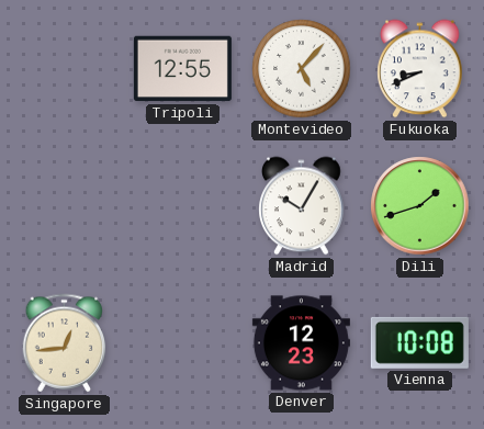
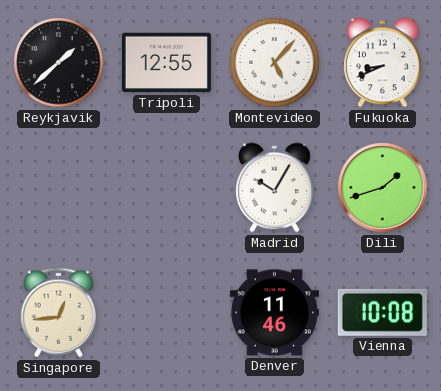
Reykjavik: none -> 1:38 (59, 63)
Denver: 12:23 -> 11:46 (274, 313)
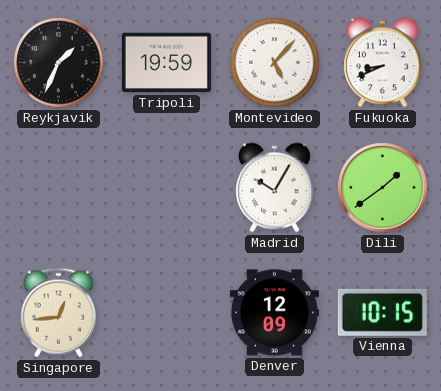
Reykjavik: 1:38 -> 1:34 (59, 63)
Tripoli: 12:55 -> 19:59 (166, 63)
Dili: 1:42 -> 1:39 (383, 188)
Denver: 11:46 -> 12:09 (274, 313)
Vienna: 10:08 -> 10:15 (382, 312)
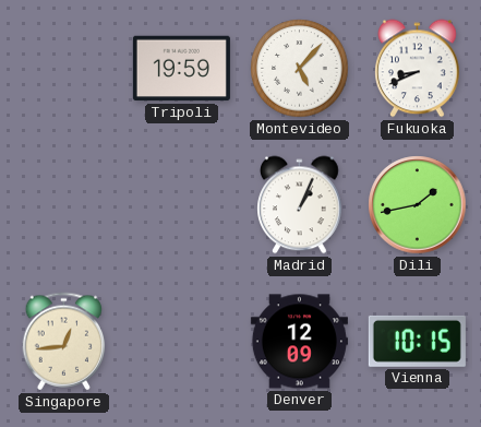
Reykjavik: 1:34 -> none (59, 63)
Madrid: 10:05 -> 1:04 (300, 205)
Dili: 1:39 -> 1:43 (418, 205)
